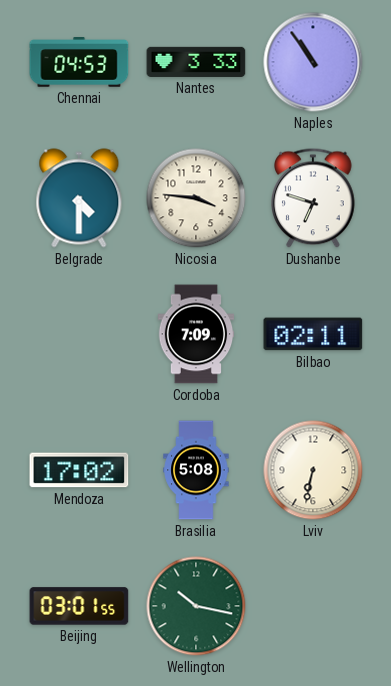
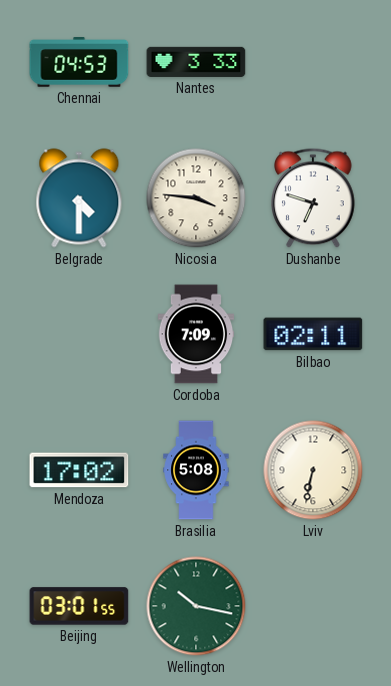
Naples: 10:54 -> none (313, 62)
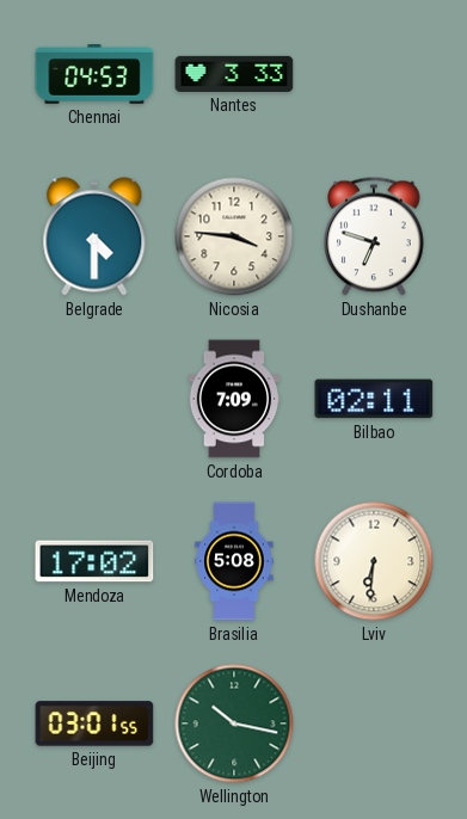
Lviv: 6:32 -> 6:31 (374, 561)
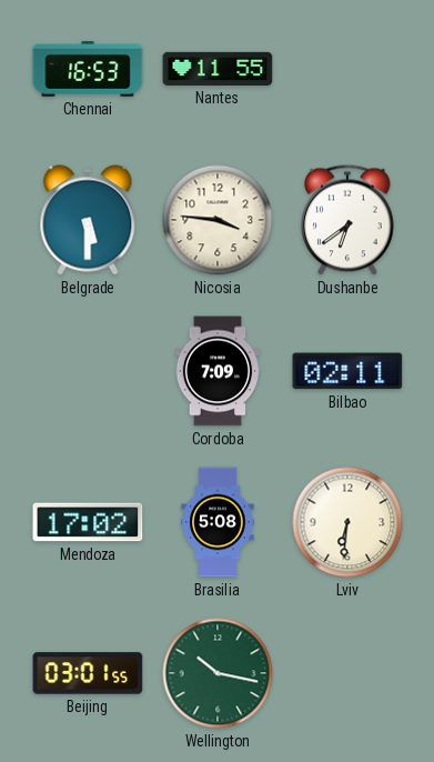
Chennai: 04:53 -> 16:53 (88, 69)
Nantes: 3:33 -> 11:55 (218, 69)
Belgrade: 4:30 -> 5:30 (88, 220)
Dushanbe: 6:48 -> 6:39 (349, 220)
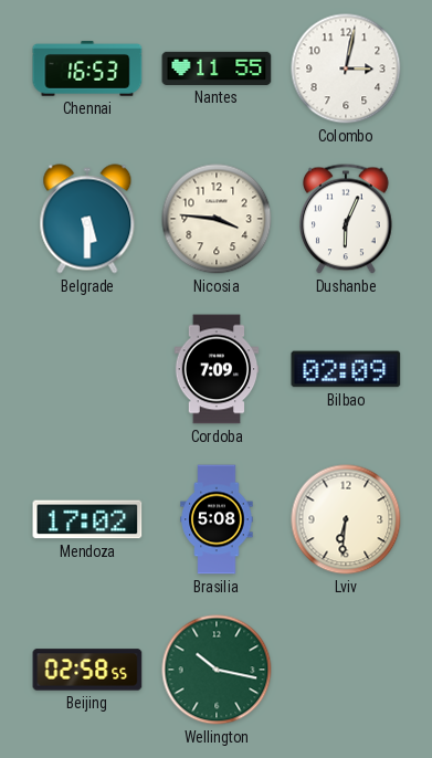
Colombo: none -> 3:02 (346, 69)
Dushanbe: 6:39 -> 6:04 (347, 219)
Bilbao: 02:11 -> 02:09 (346, 369)
Beijing: 03:01 -> 02:58 (87, 670)
